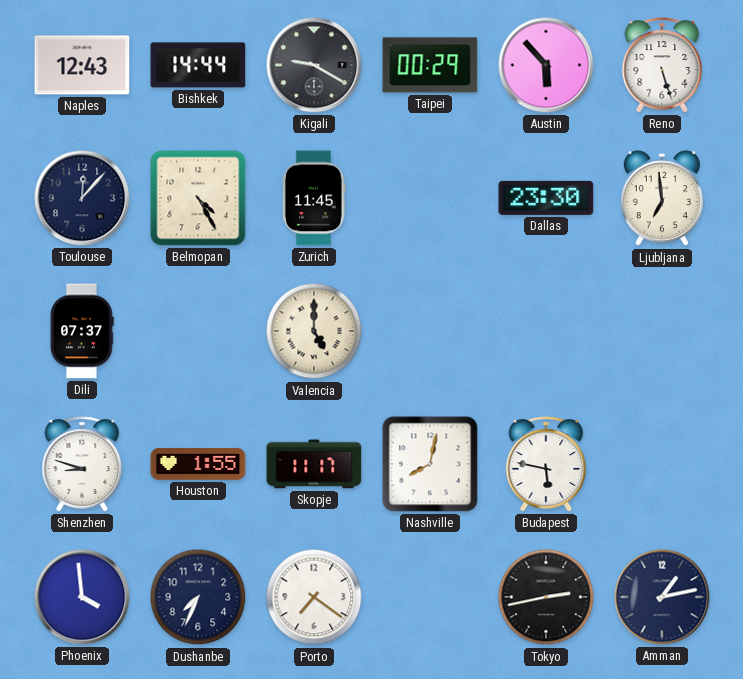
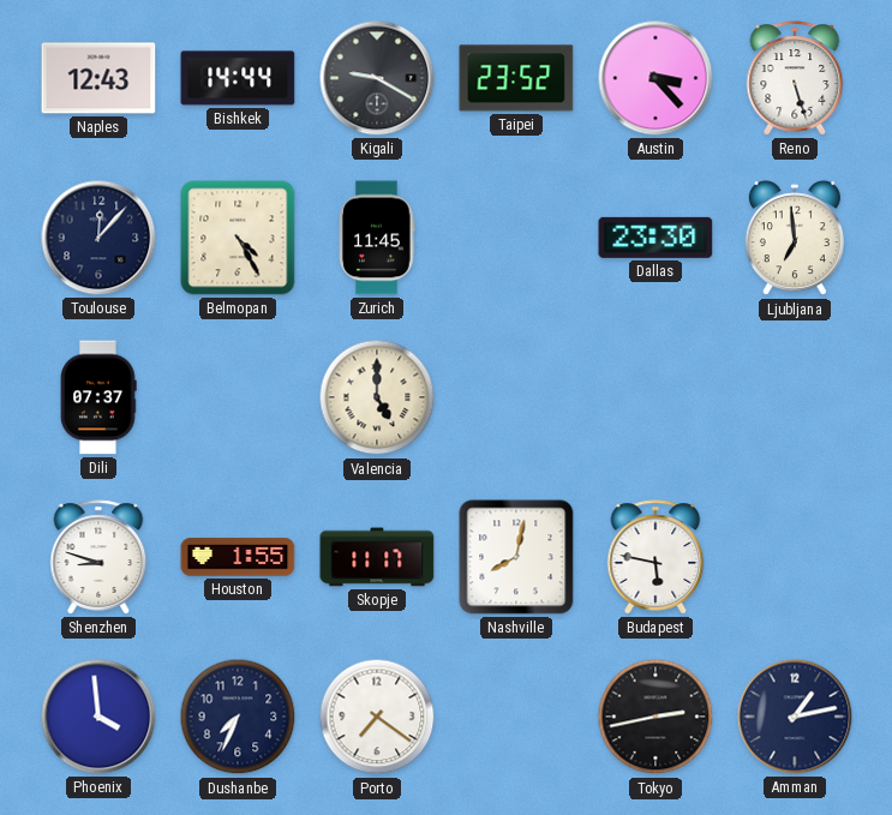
Taipei: 00:29 -> 23:52 (516, 78)
Austin: 5:53 -> 3:23 (655, 78)
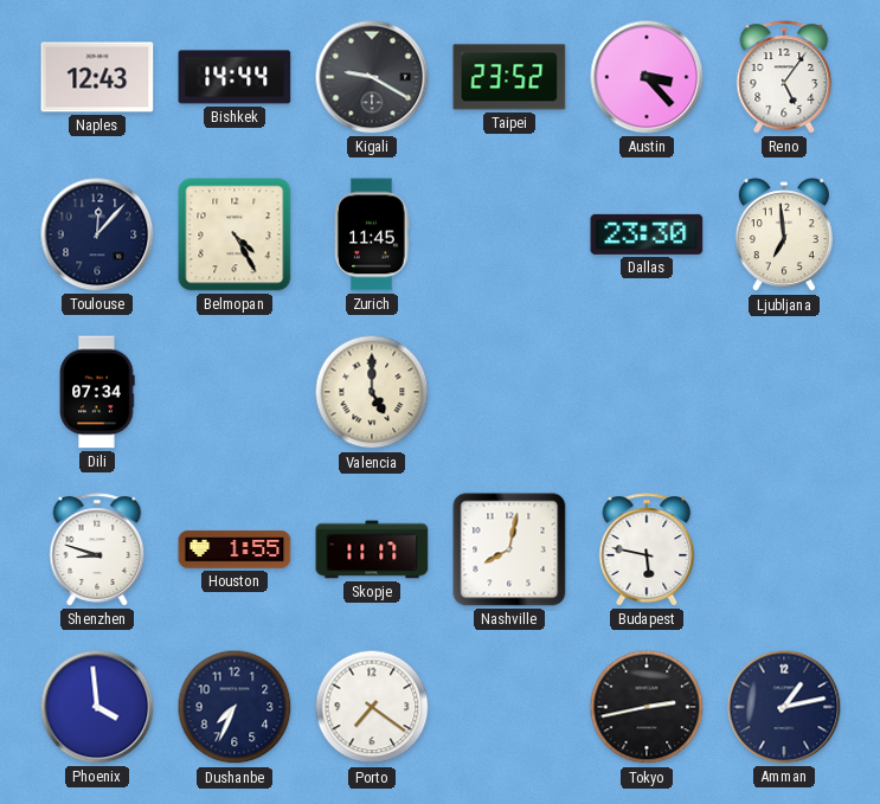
Reno: 5:27 -> 5:06 (784, 77)
Dili: 07:37 -> 07:34 (97, 392)
